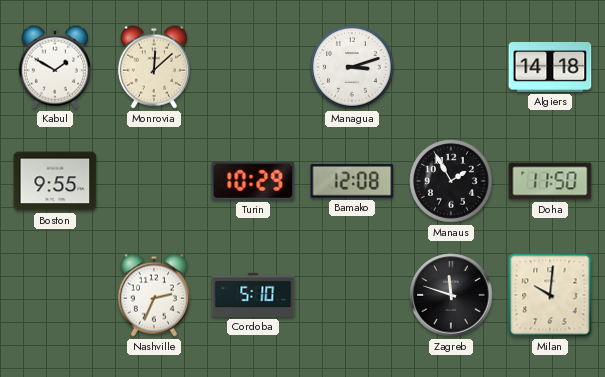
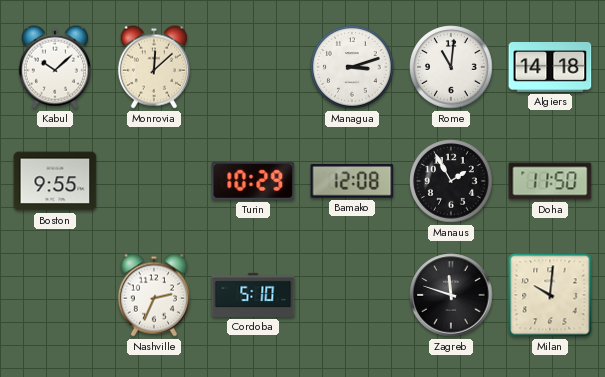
Kabul: 1:50 -> 10:08 (55, 67)
Rome: none -> 11:01 (451, 67)
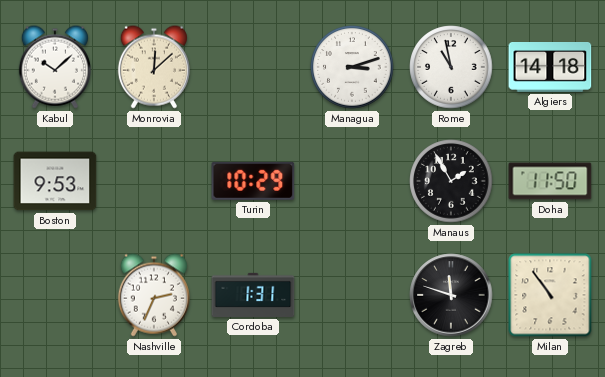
Rome: 11:01 -> 10:58 (451, 67)
Boston: 9:55 -> 9:53 (55, 181)
Bamako: 12:08 -> none (352, 182)
Cordoba: 5:10 -> 1:31 (253, 295)
Milan: 10:01 -> 10:54 (550, 295)
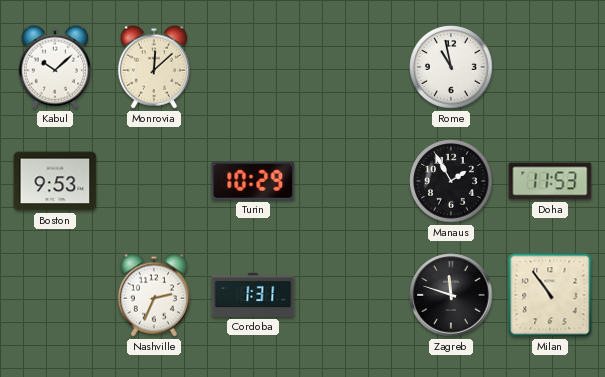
Managua: 3:12 -> none (352, 67)
Algiers: 14:18 -> none (550, 68)
Doha: 11:50 -> 11:53 (550, 181)
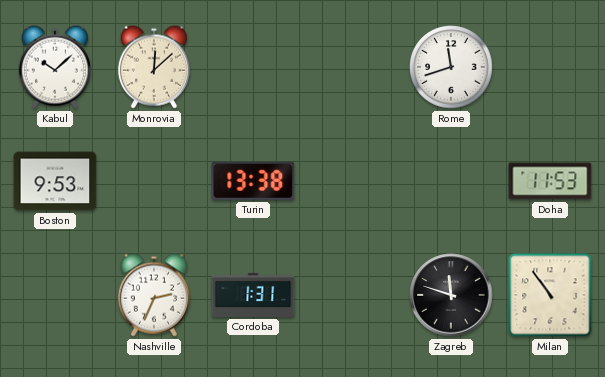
Rome: 10:58 -> 11:42 (451, 67)
Turin: 10:29 -> 13:38 (253, 181)
Manaus: 1:55 -> none (451, 181)
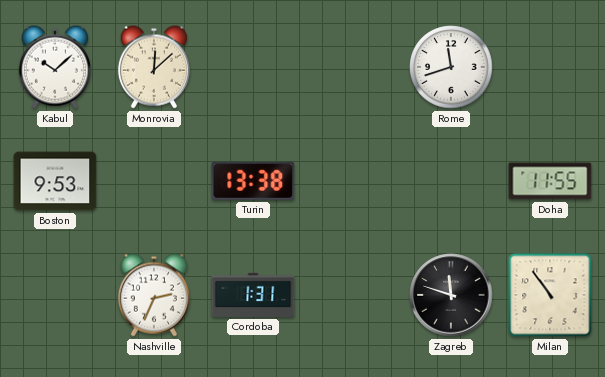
Doha: 11:53 -> 11:55 (550, 181)
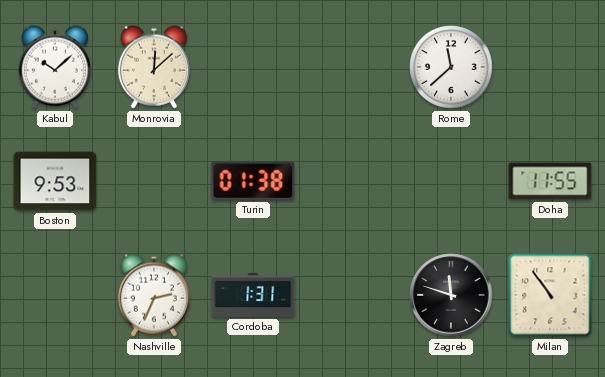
Rome: 11:42 -> 11:38 (451, 67)
Turin: 13:38 -> 01:38 (253, 181)
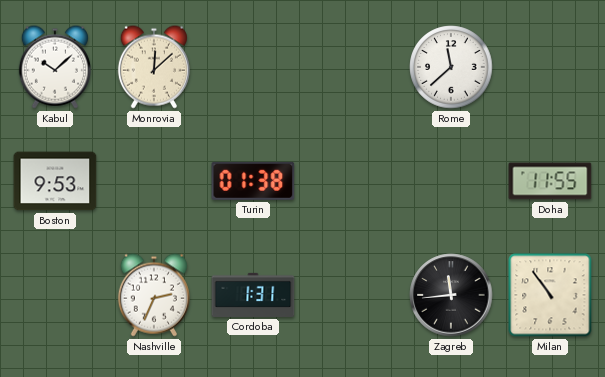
Zagreb: 11:48 -> 11:44 (451, 295)
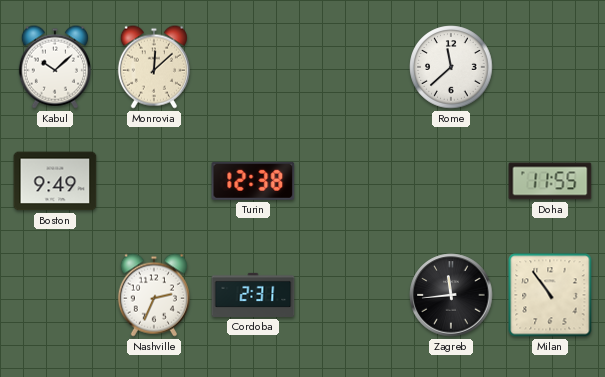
Boston: 9:53 -> 9:49 (55, 181)
Turin: 01:38 -> 12:38 (253, 181)
Cordoba: 1:31 -> 2:31 (253, 295)
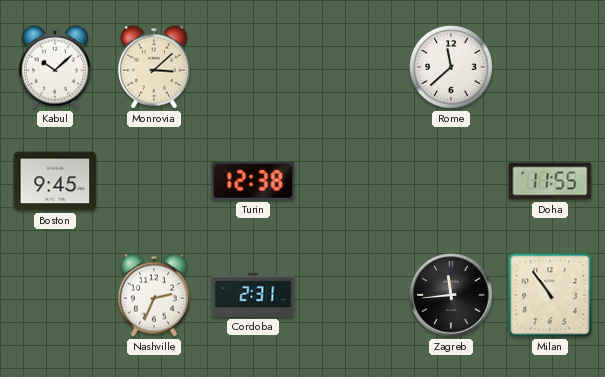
Monrovia: 12:08 -> 3:08 (154, 67)
Boston: 9:49 -> 9:45 (55, 181)
